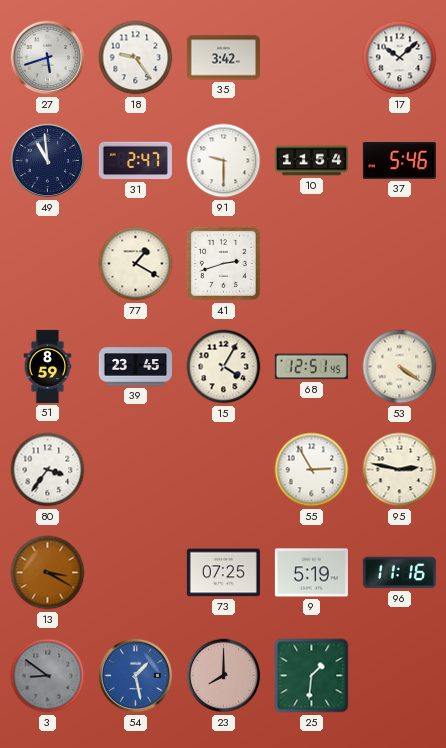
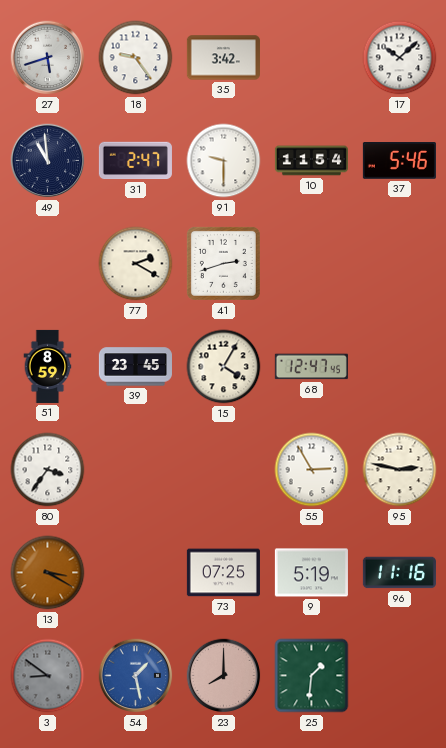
77: 1:20 -> 2:20 (136, 264)
68: 12:51 -> 12:47 (311, 367)
53: 4:21 -> none (400, 367)
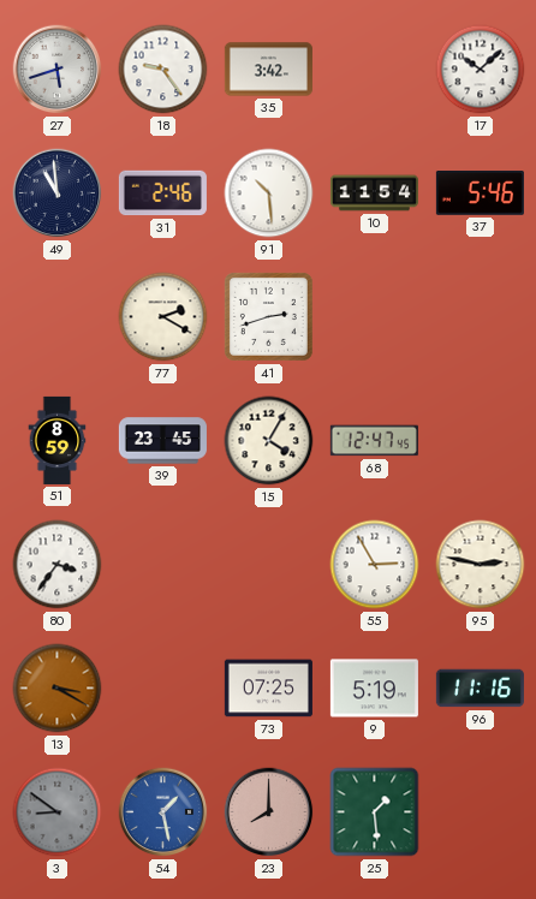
31: 2:47 -> 2:46 (162, 194)
91: 9:30 -> 10:29 (269, 194)
25: 1:31 -> 1:29 (375, 812)
